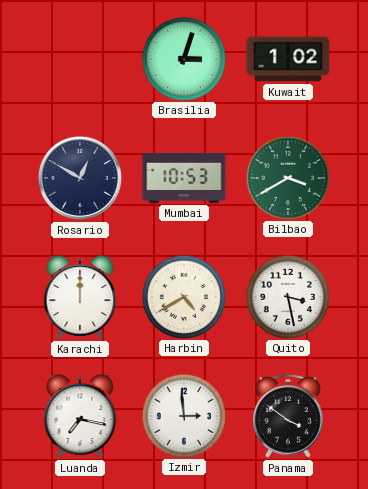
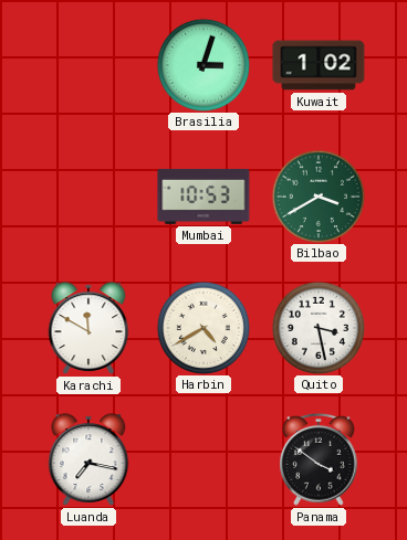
Rosario: 12:50 -> none (80, 178)
Karachi: 12:00 -> 11:50 (88, 328)
Izmir: 2:59 -> none (183, 415)
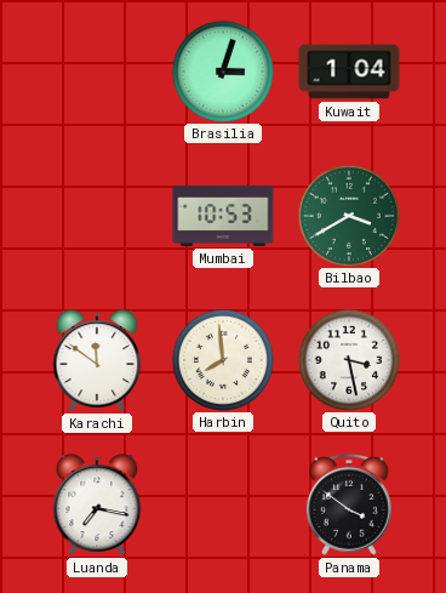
Kuwait: 1:02 -> 1:04 (349, 72)
Karachi: 11:50 -> 11:51 (97, 360)
Harbin: 4:40 -> 7:59 (222, 359)
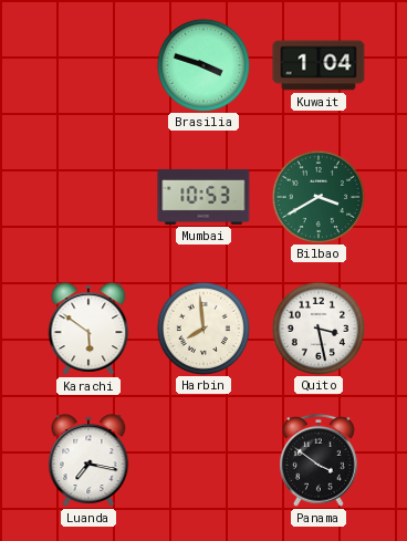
Brasilia: 3:03 -> 3:48 (202, 64)
Karachi: 11:51 -> 5:51 (88, 329)
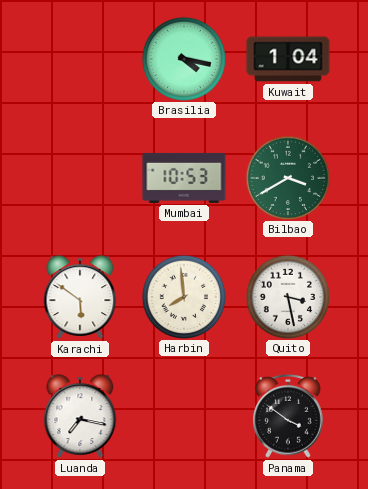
Brasilia: 3:48 -> 4:17 (183, 58)
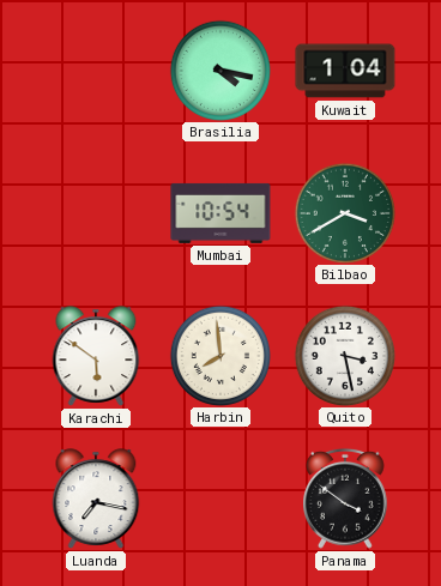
Mumbai: 10:53 -> 10:54 (220, 213)
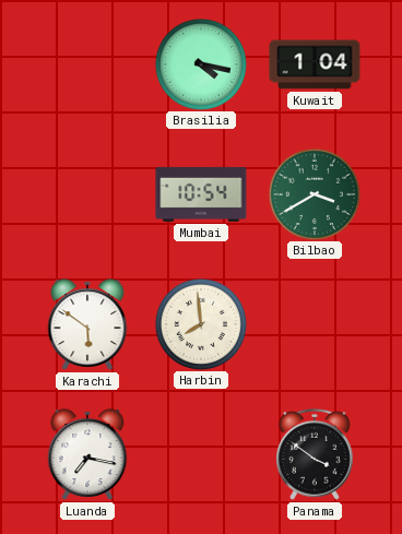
Quito: 3:28 -> none (344, 355)
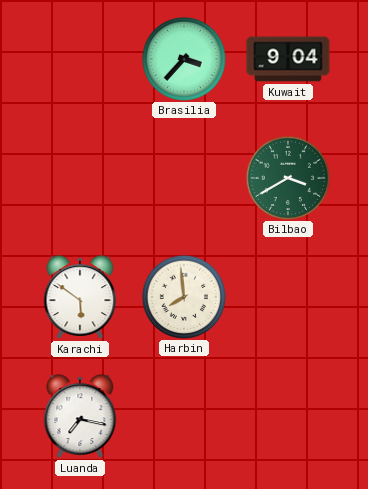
Brasilia: 4:17 -> 3:37 (183, 58)
Kuwait: 1:04 -> 9:04 (288, 59)
Mumbai: 10:54 -> none (201, 194)
Panama: 3:51 -> none (316, 454)
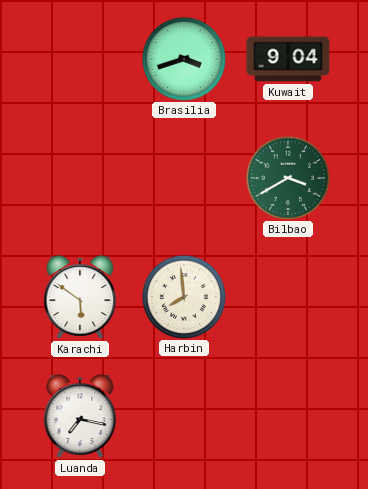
Brasilia: 3:37 -> 3:42 (183, 58)
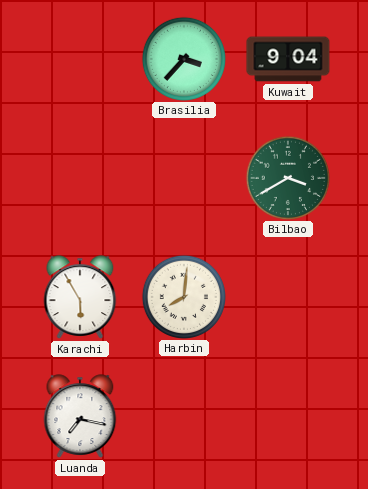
Brasilia: 3:42 -> 3:37 (183, 58)
Karachi: 5:51 -> 5:55 (80, 297)
Harbin: 7:59 -> 8:01 (183, 296)
